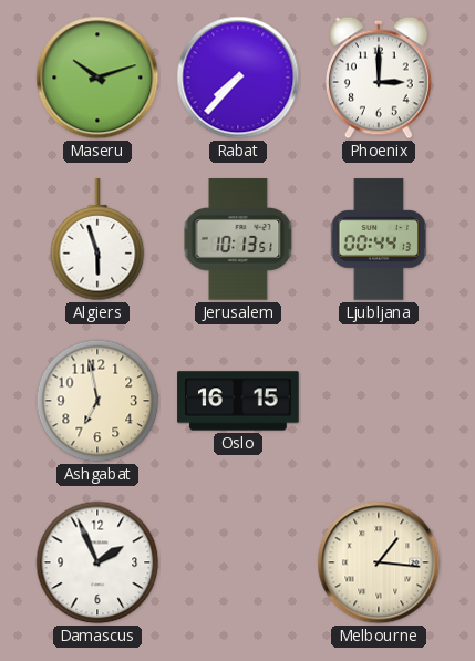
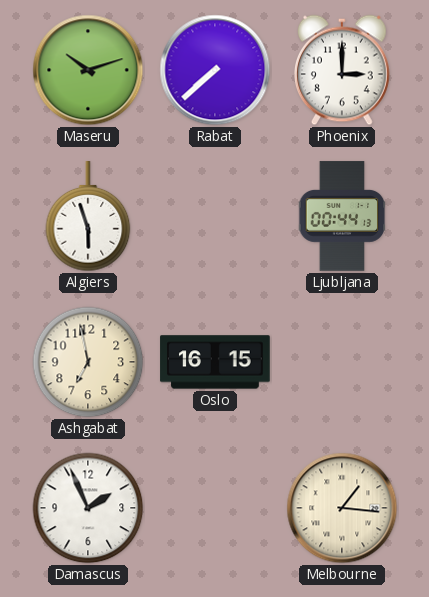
Rabat: 7:37 -> 7:38 (215, 70)
Jerusalem: 10:13 -> none (238, 239)
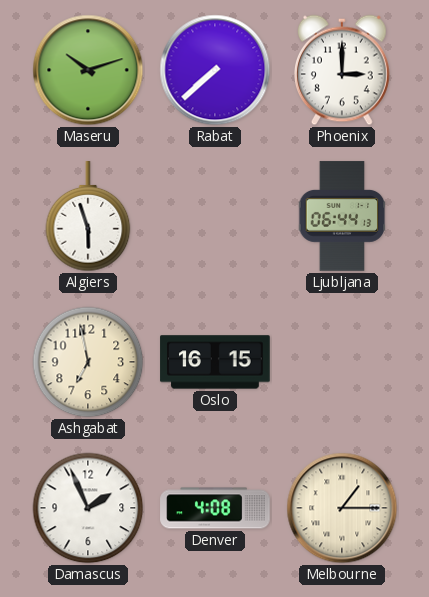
Ljubljana: 00:44 -> 06:44 (342, 216)
Denver: none -> 4:08 (215, 508)
Melbourne: 1:16 -> 1:15 (342, 508)
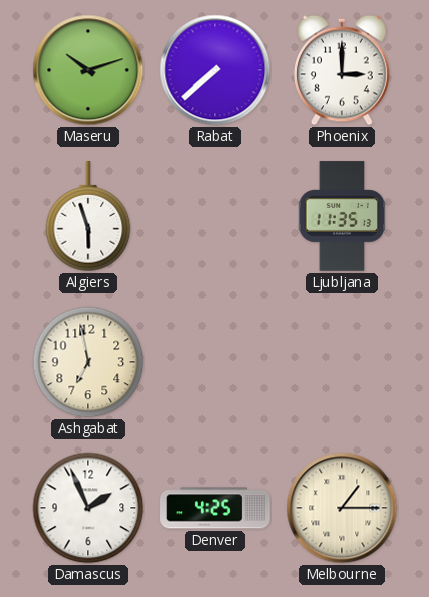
Ljubljana: 06:44 -> 11:35 (342, 216)
Oslo: 16:15 -> none (215, 362)
Denver: 4:08 -> 4:25 (215, 508)
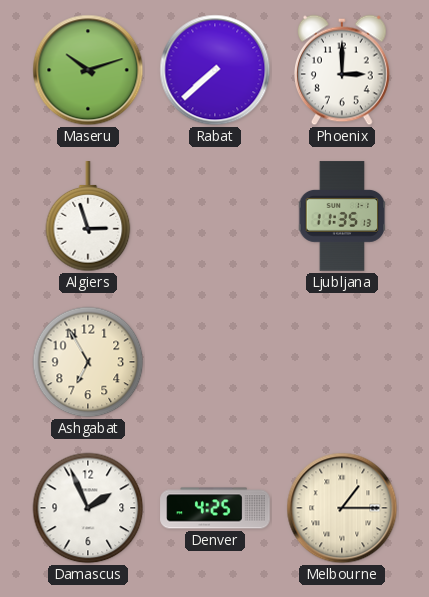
Algiers: 5:57 -> 2:57 (88, 217)
Ashgabat: 6:58 -> 6:55 (88, 362)
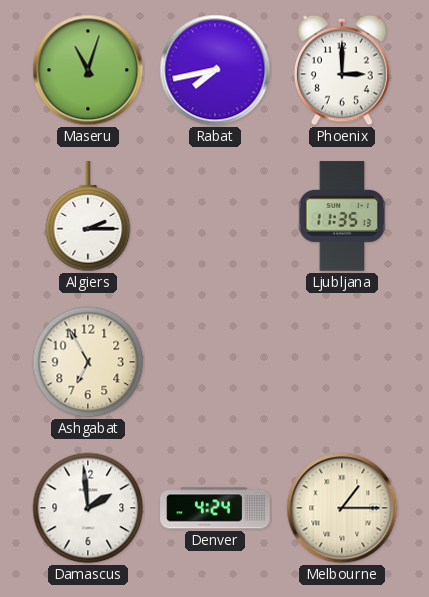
Maseru: 10:12 -> 11:03 (88, 70)
Rabat: 7:38 -> 7:43 (215, 70)
Algiers: 2:57 -> 2:15 (88, 217)
Damascus: 1:56 -> 1:59 (88, 508)
Denver: 4:25 -> 4:24 (215, 508)
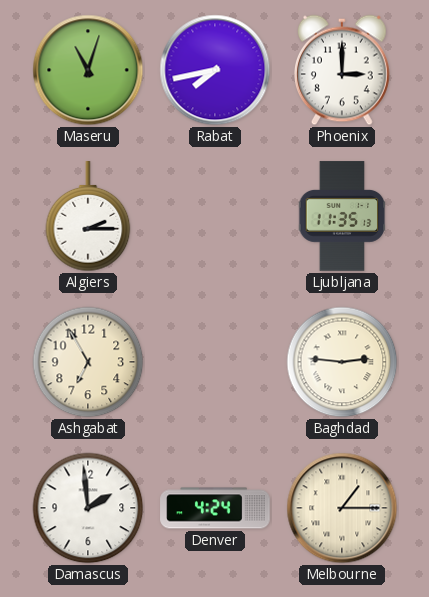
Baghdad: none -> 2:46 (342, 362)
